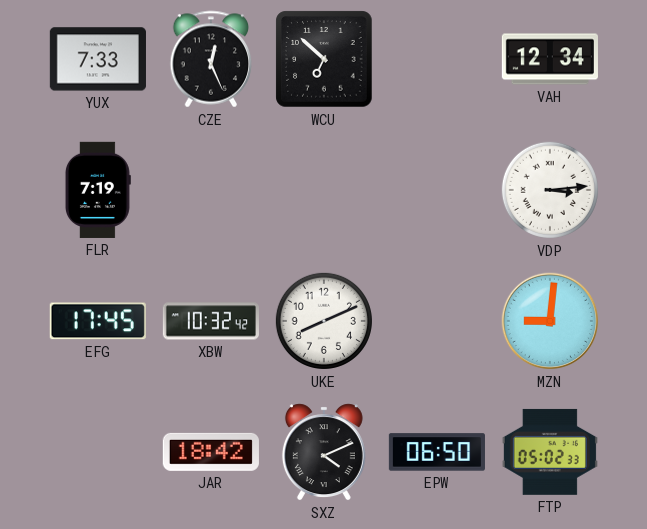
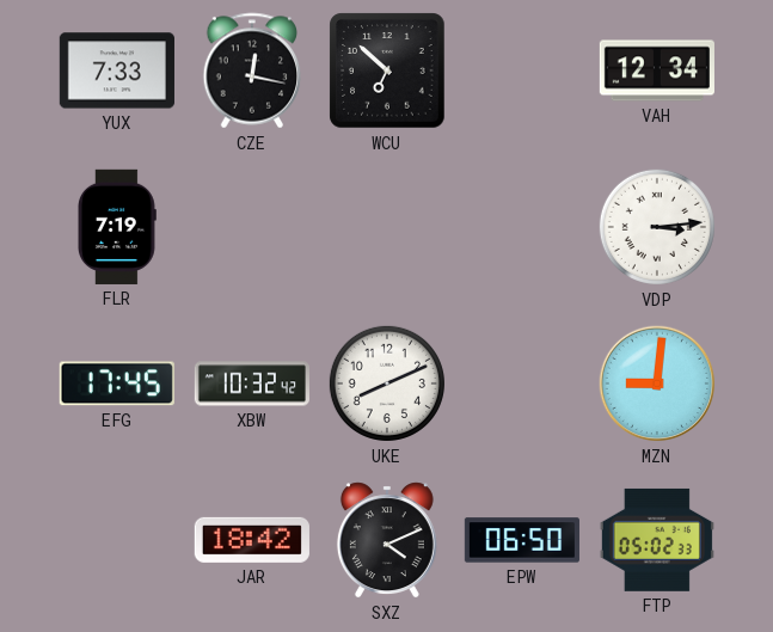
CZE: 12:26 -> 12:17 (252, 70)
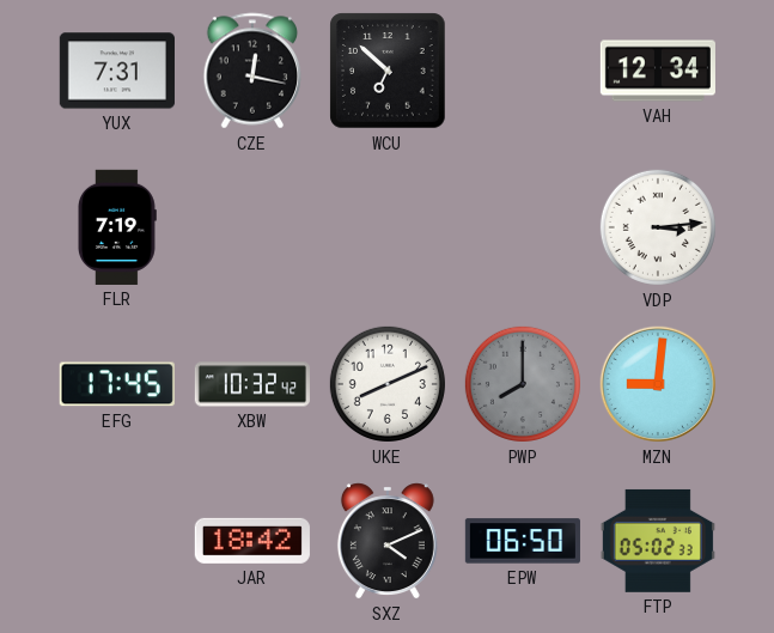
YUX: 7:33 -> 7:31 (117, 71)
PWP: none -> 8:00 (523, 384)
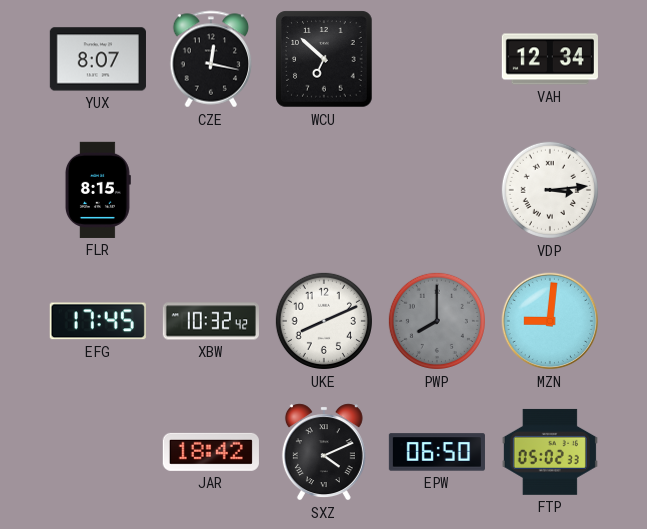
YUX: 7:31 -> 8:07 (98, 59)
FLR: 7:19 -> 8:15 (98, 190)
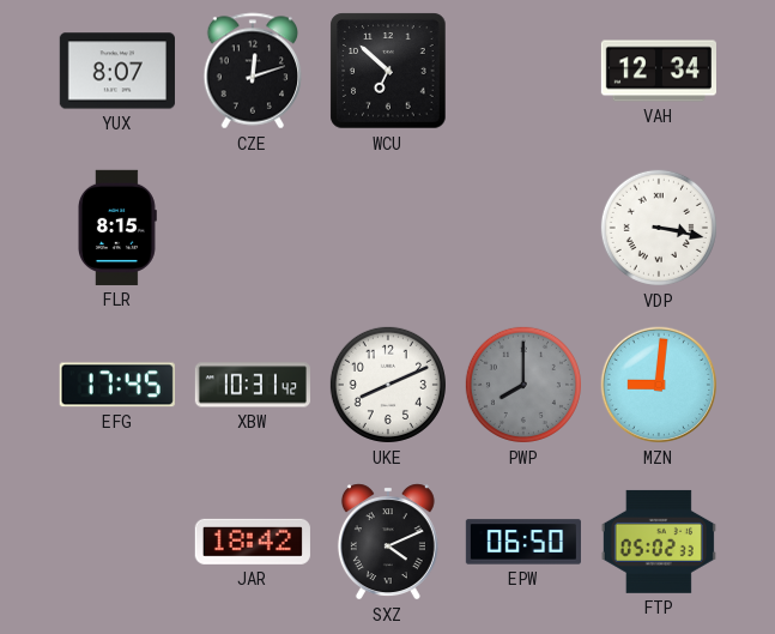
CZE: 12:17 -> 12:12 (253, 71)
VDP: 3:14 -> 3:17 (659, 228)
XBW: 10:32 -> 10:31 (253, 385)
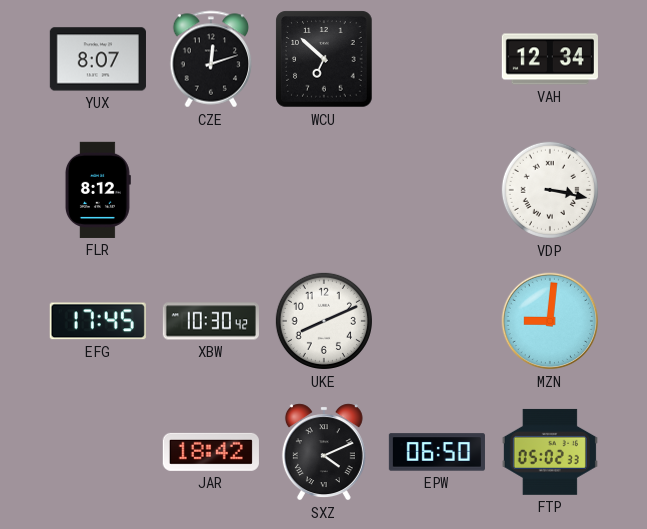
FLR: 8:15 -> 8:12 (98, 190)
XBW: 10:31 -> 10:30 (211, 321)
PWP: 8:00 -> none (523, 385)
